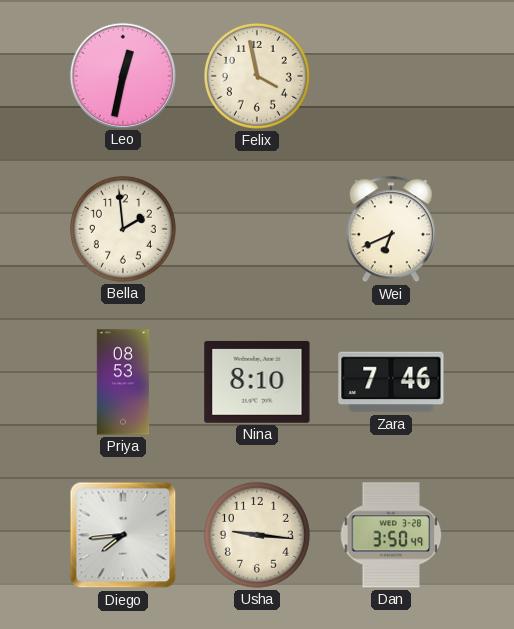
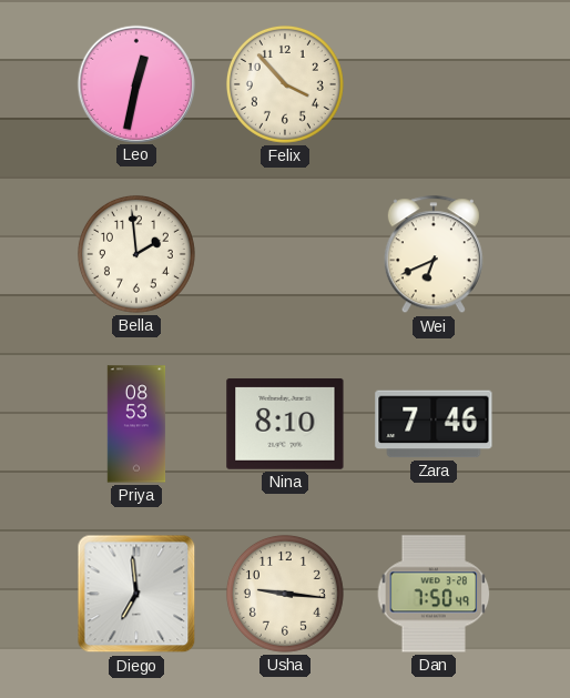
Felix: 3:58 -> 3:53 (285, 84)
Diego: 7:44 -> 6:59 (136, 594)
Dan: 3:50 -> 7:50 (434, 594)
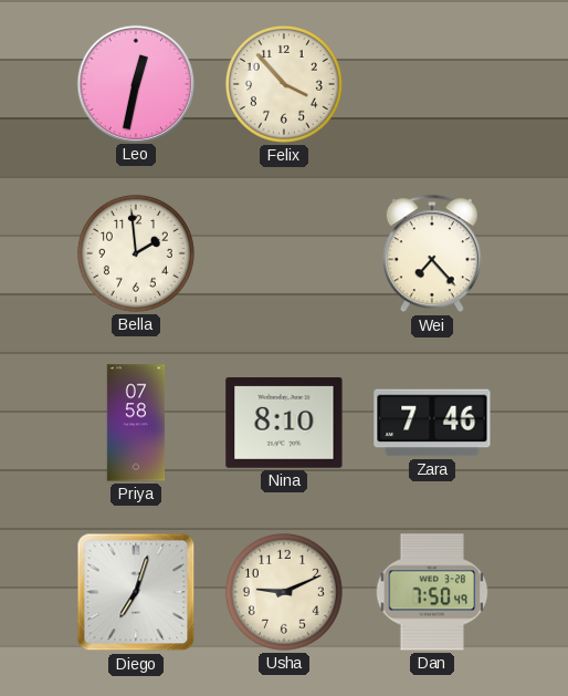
Wei: 6:41 -> 7:23 (432, 254)
Priya: 08:53 -> 07:58 (136, 423)
Diego: 6:59 -> 7:03 (136, 592)
Usha: 9:16 -> 9:11 (284, 592)
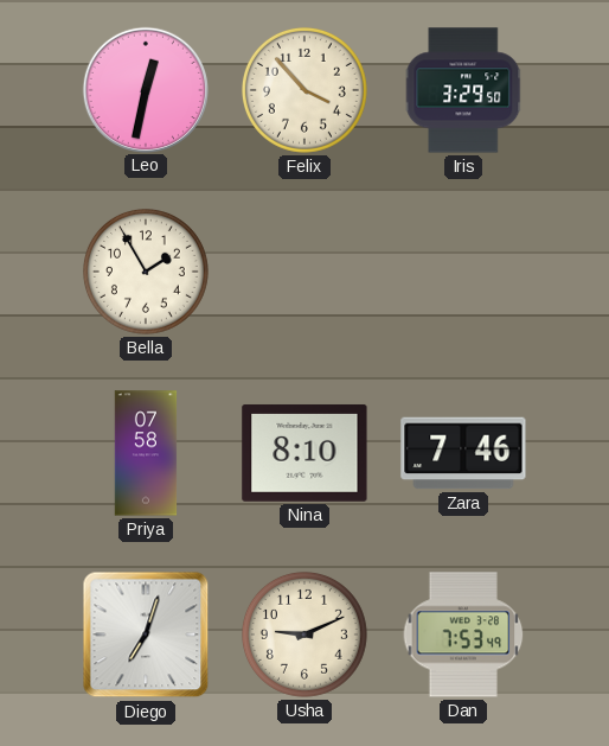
Iris: none -> 3:29 (463, 90)
Bella: 1:59 -> 1:55 (146, 272)
Wei: 7:23 -> none (432, 254)
Dan: 7:50 -> 7:53 (463, 635)
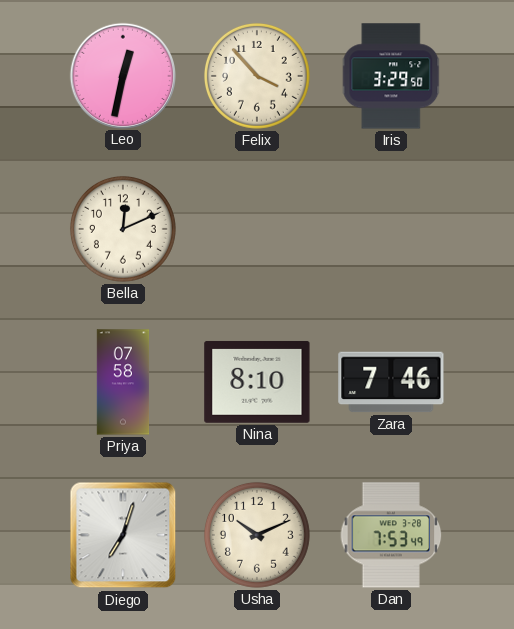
Bella: 1:55 -> 12:11 (123, 229)
Usha: 9:11 -> 10:11 (257, 535)
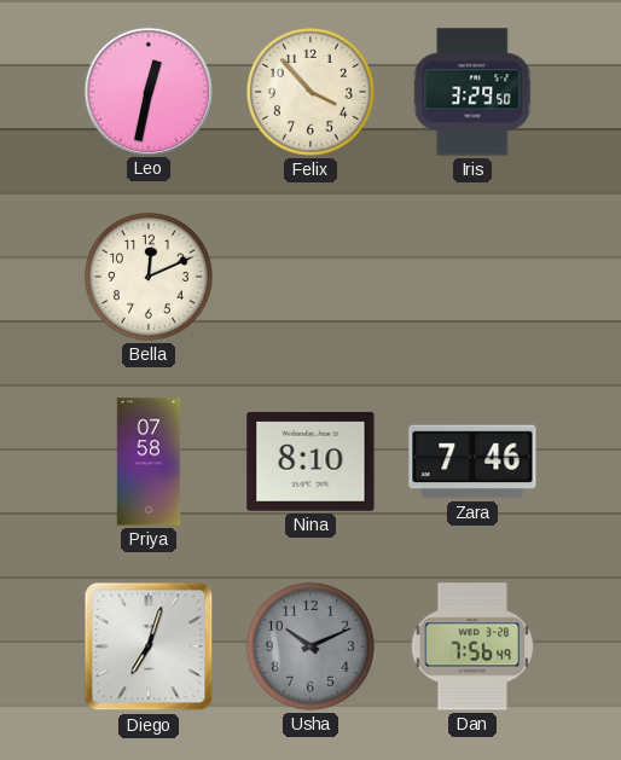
Usha dial: cream -> grey (310, 646)
Dan: 7:53 -> 7:56 (472, 646)
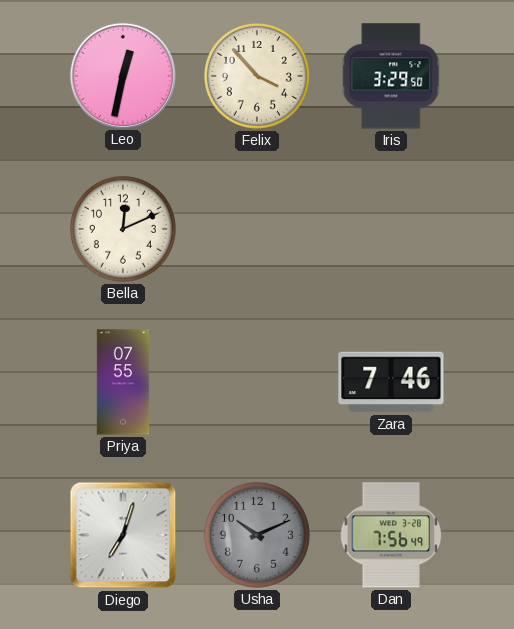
Priya: 07:58 -> 07:55 (123, 382)
Nina: 8:10 -> none (310, 462)
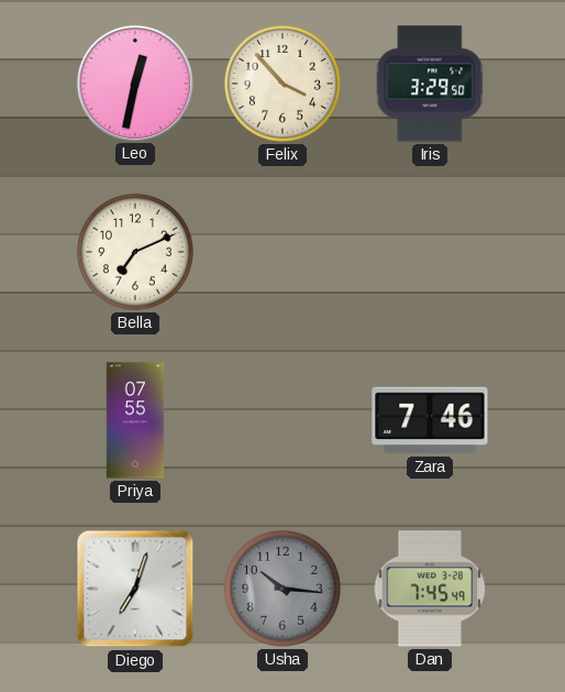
Bella: 12:11 -> 7:11 (135, 252)
Usha: 10:11 -> 10:16 (282, 589)
Dan: 7:56 -> 7:45 (430, 589)
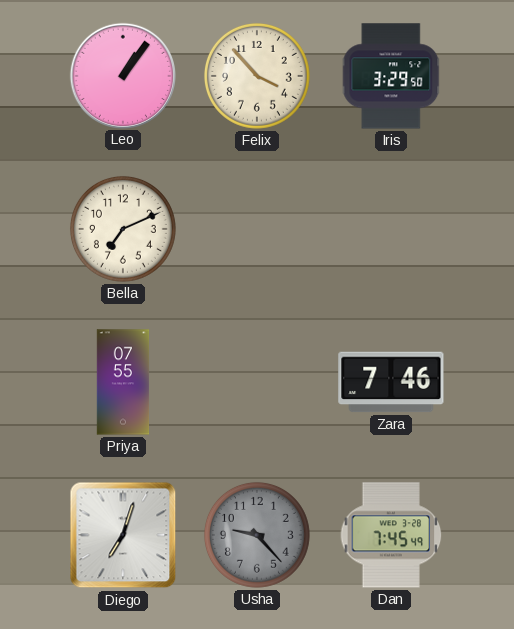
Leo: 12:32 -> 1:06 (122, 75)
Usha: 10:16 -> 9:23 (257, 535)
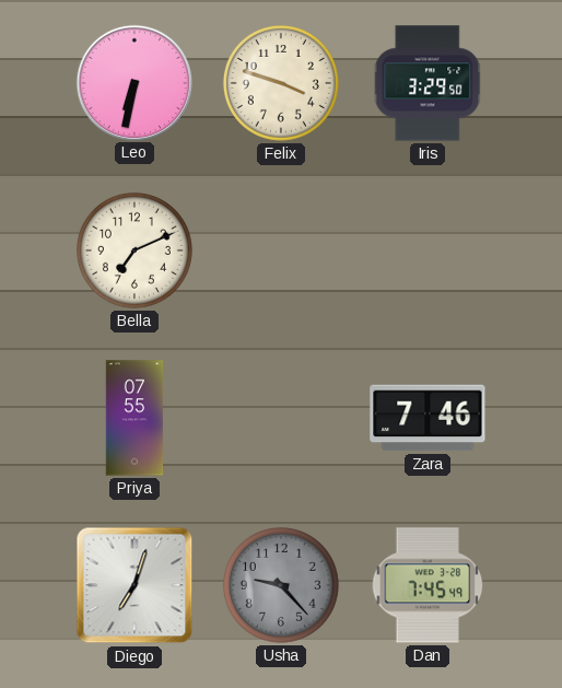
Leo: 1:06 -> 6:32 (133, 82)
Felix: 3:53 -> 3:48 (281, 83)
